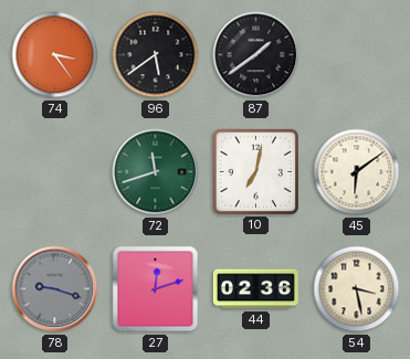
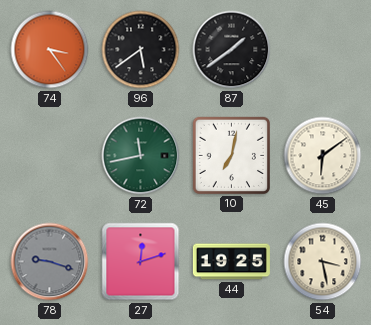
72: 11:42 -> 11:43 (141, 156)
44: 02:36 -> 19:25 (231, 262)
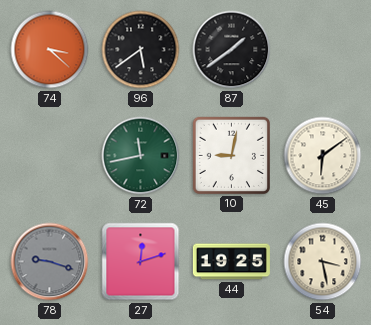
74: 3:24 -> 3:22 (50, 50)
10: 7:02 -> 9:02 (231, 155)
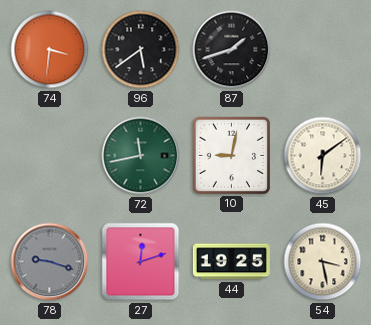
74: 3:22 -> 3:31 (50, 50)
87: 1:39 -> 1:42 (232, 50)
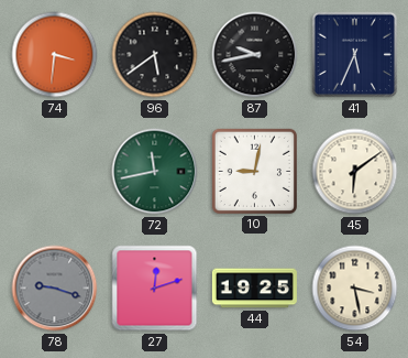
87: 1:42 -> 9:43 (255, 55)
41: none -> 5:34 (355, 55)
